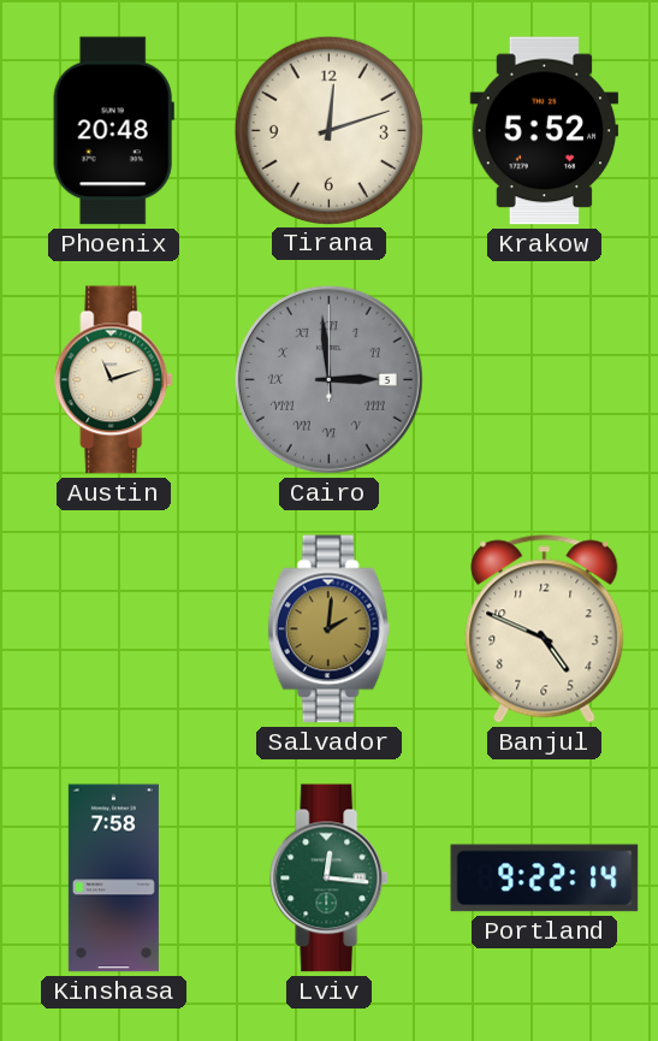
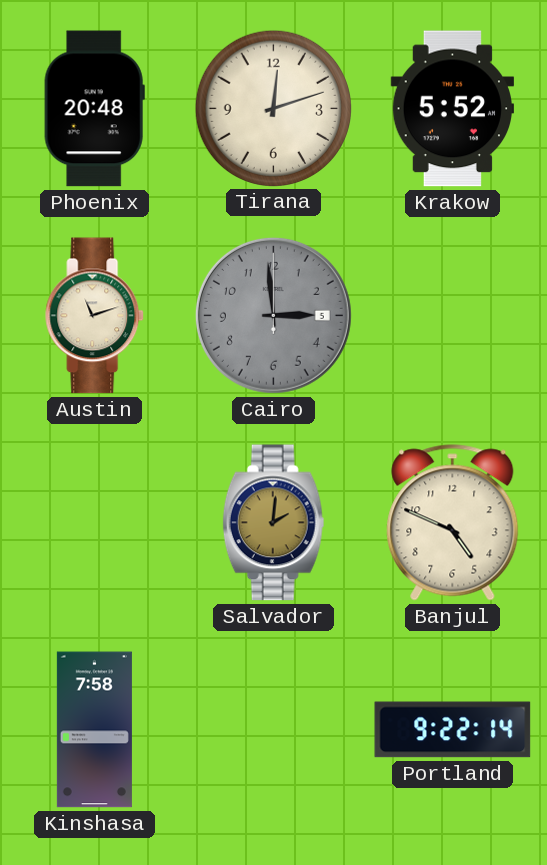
Cairo numerals: Roman -> Arabic (273, 315)
Lviv: 12:16 -> none (330, 879)
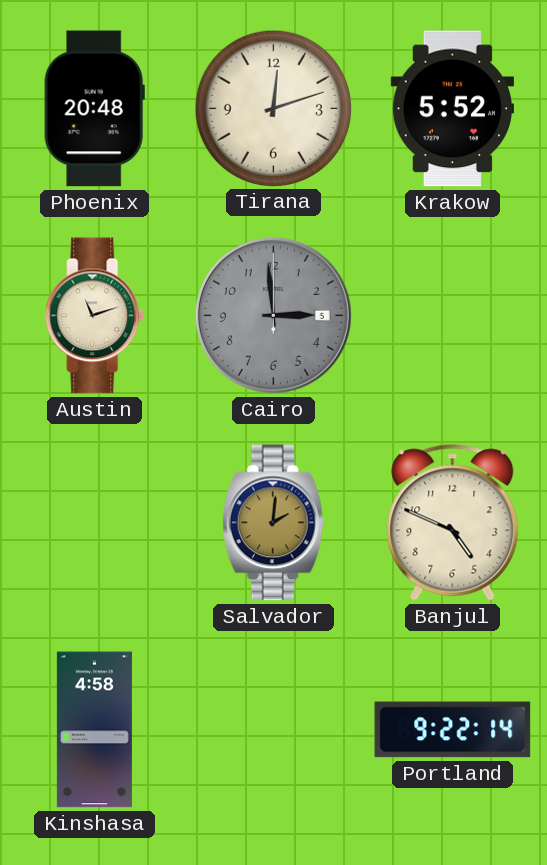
Kinshasa: 7:58 -> 4:58 (94, 730)
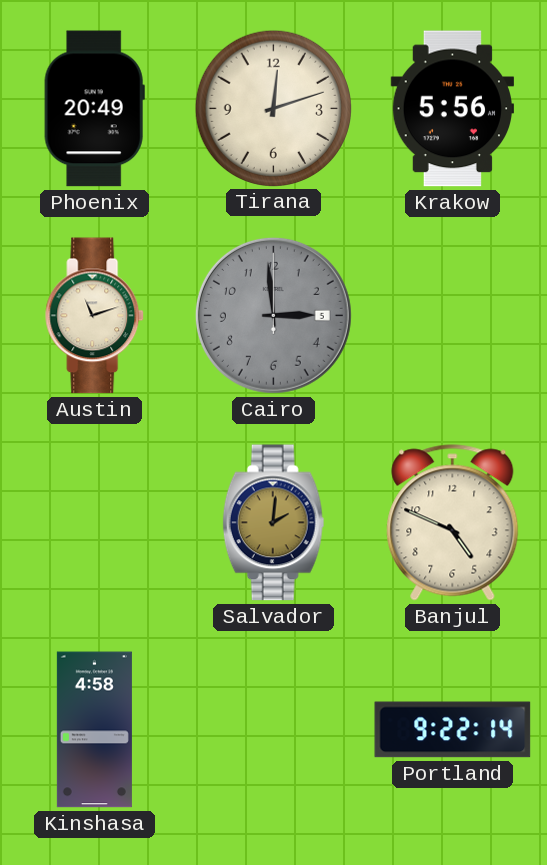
Phoenix: 20:48 -> 20:49 (94, 109)
Krakow: 5:52 -> 5:56 (452, 109)
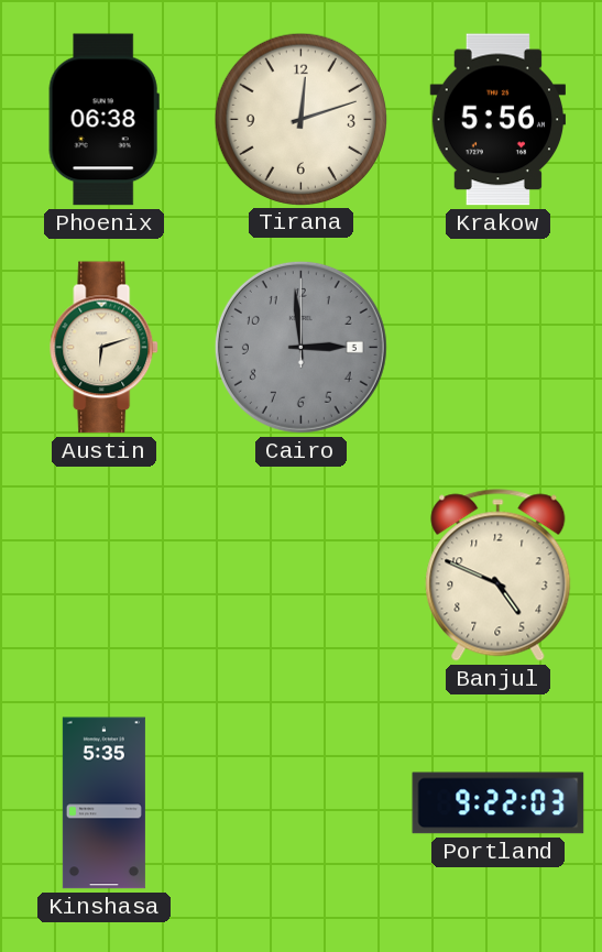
Phoenix: 20:49 -> 06:38 (103, 120)
Austin: 11:12 -> 6:12 (105, 348)
Salvador: 2:01 -> none (274, 523)
Kinshasa: 4:58 -> 5:35 (103, 803)
Portland: 9:22:14 -> 9:22:03 (499, 803)
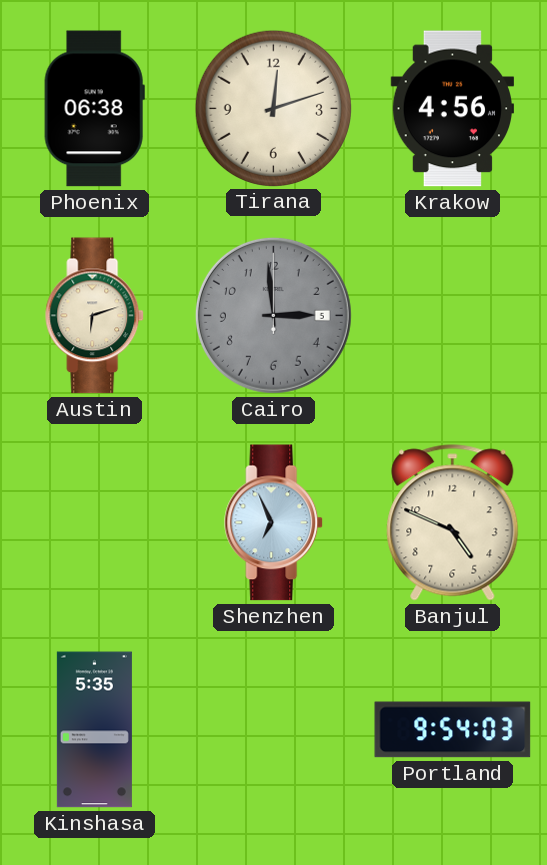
Krakow: 5:56 -> 4:56 (452, 109)
Shenzhen: none -> 6:56 (274, 523)
Portland: 9:22 -> 9:54 (453, 730)
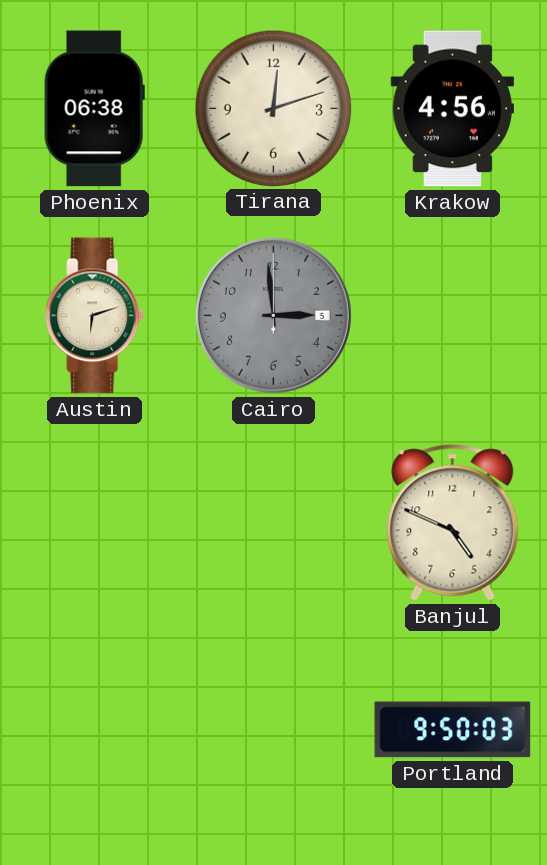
Shenzhen: 6:56 -> none (274, 523)
Kinshasa: 5:35 -> none (94, 730)
Portland: 9:54 -> 9:50 (453, 730)
